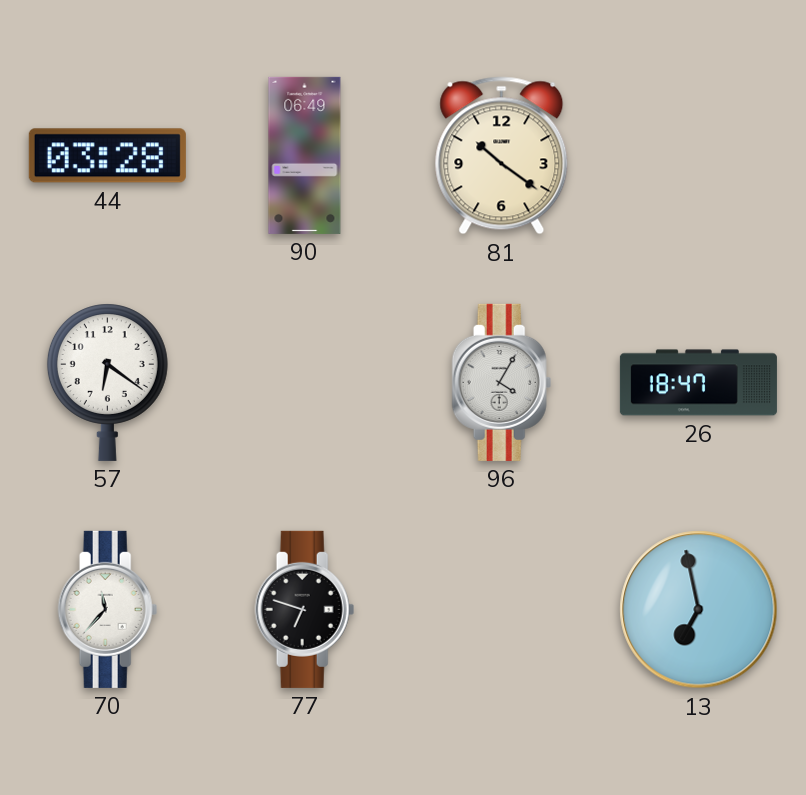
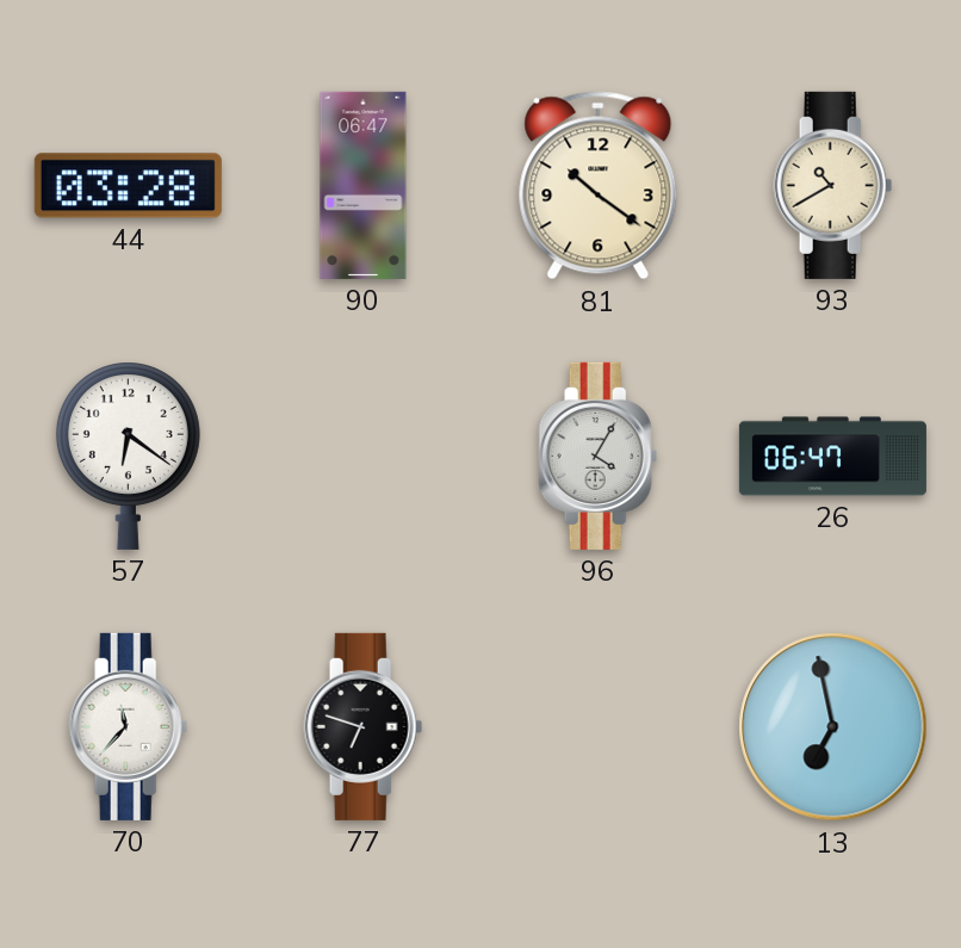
90: 06:49 -> 06:47 (364, 185)
93: none -> 10:40 (833, 185)
26: 18:47 -> 06:47 (832, 457)
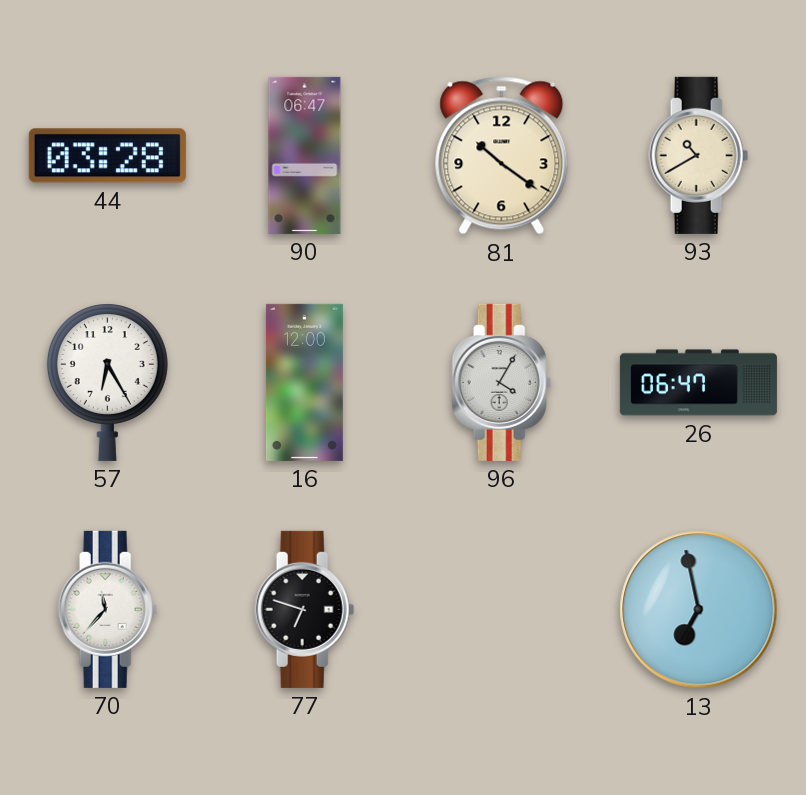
57: 6:21 -> 6:25 (107, 382)
16: none -> 12:00 (304, 382)
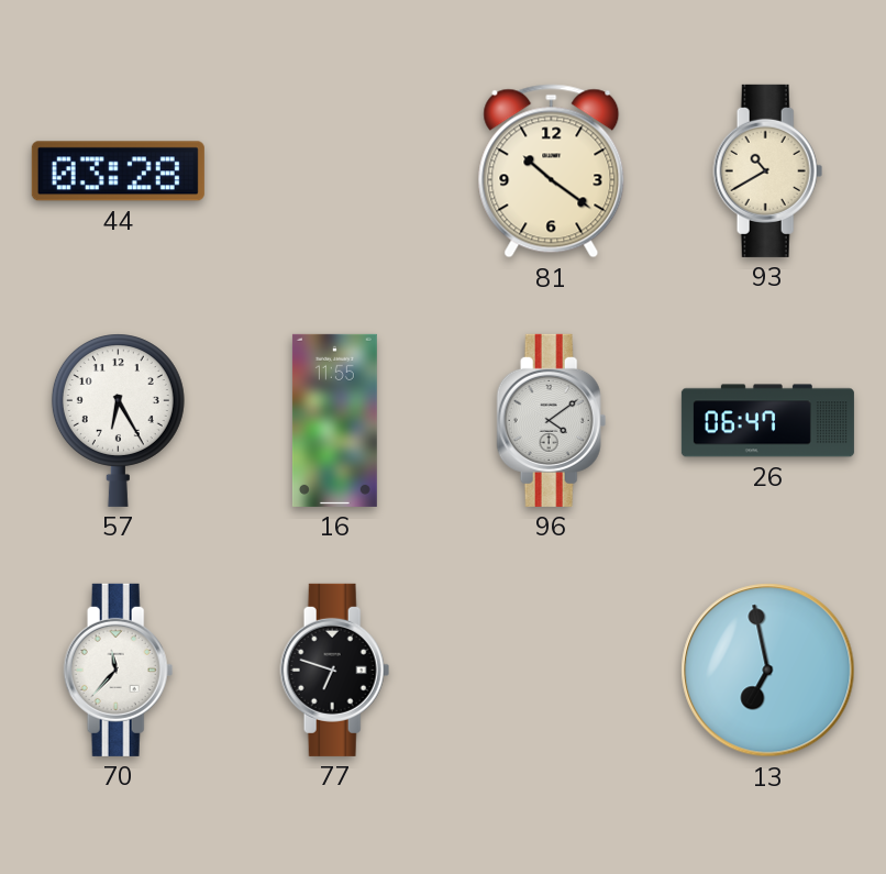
90: 06:47 -> none (305, 155)
16: 12:00 -> 11:55 (334, 420)
96: 4:05 -> 4:09 (552, 420)
